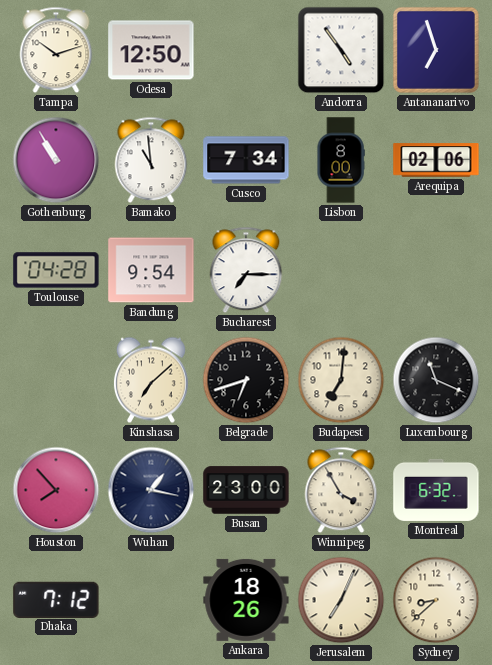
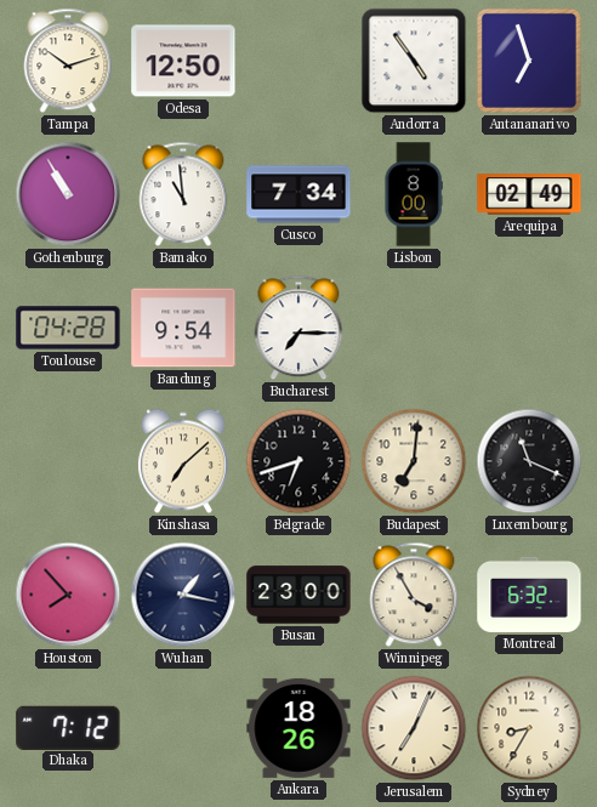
Arequipa: 02:06 -> 02:49 (529, 194)
Sydney: 8:38 -> 8:35 (529, 728)
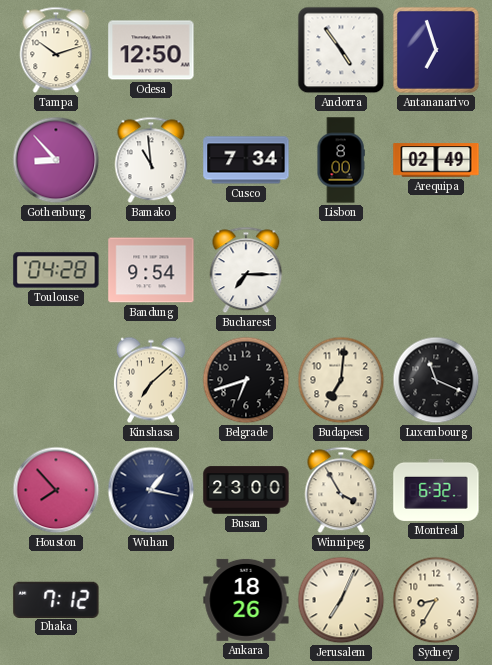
Gothenburg: 10:55 -> 8:53 (56, 160)
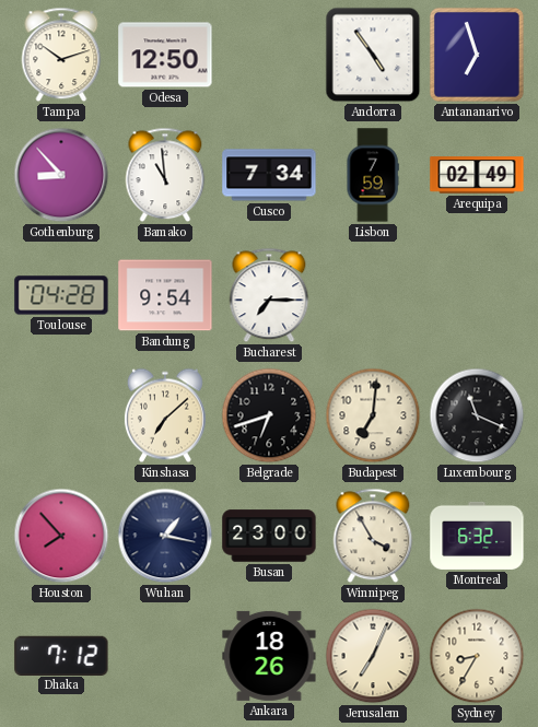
Lisbon: 8:00 -> 7:59 (373, 175)
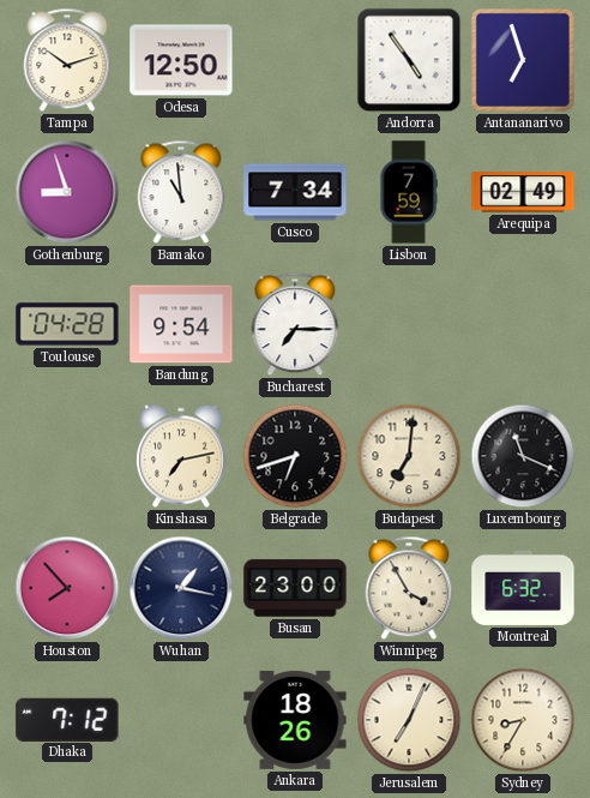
Gothenburg: 8:53 -> 8:57 (67, 192)
Kinshasa: 7:08 -> 7:13 (181, 456)
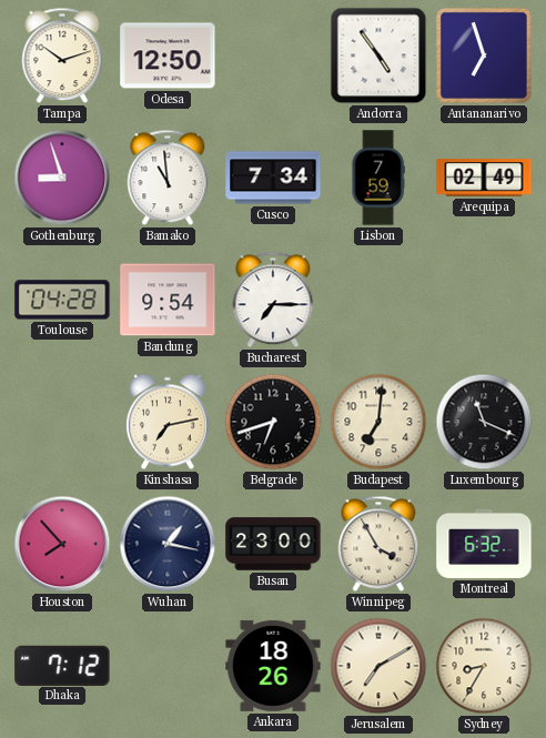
Jerusalem: 7:04 -> 7:10 (378, 666)
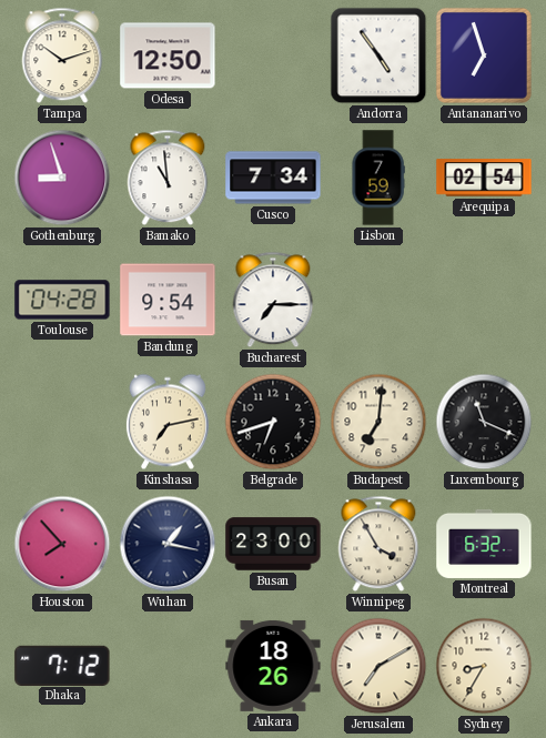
Arequipa: 02:49 -> 02:54 (484, 178)
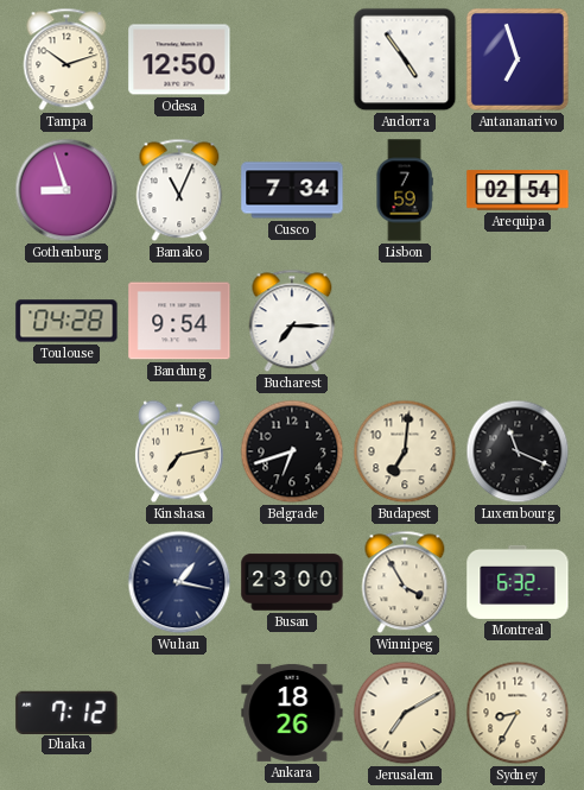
Bamako: 10:59 -> 11:04 (179, 190)
Houston: 7:53 -> none (62, 544)
